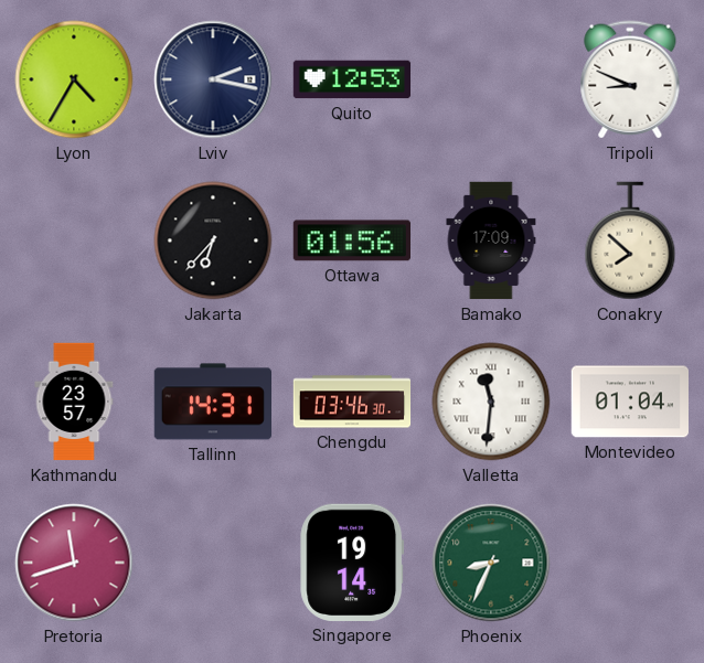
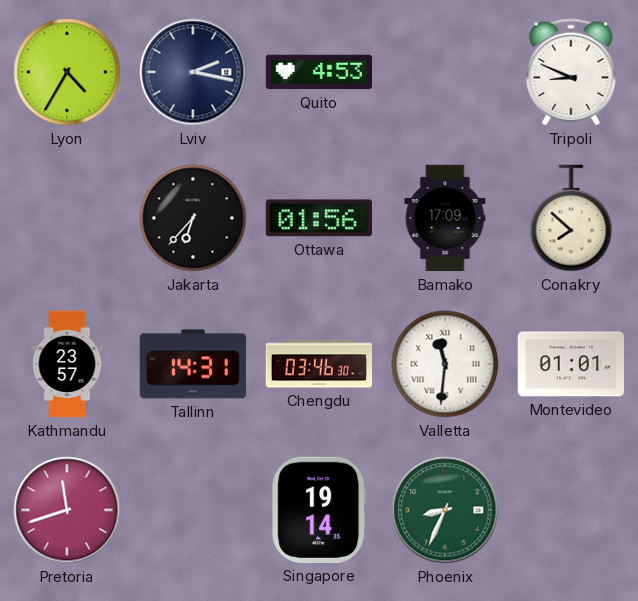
Quito: 12:53 -> 4:53 (319, 72)
Montevideo: 01:04 -> 01:01 (570, 364)
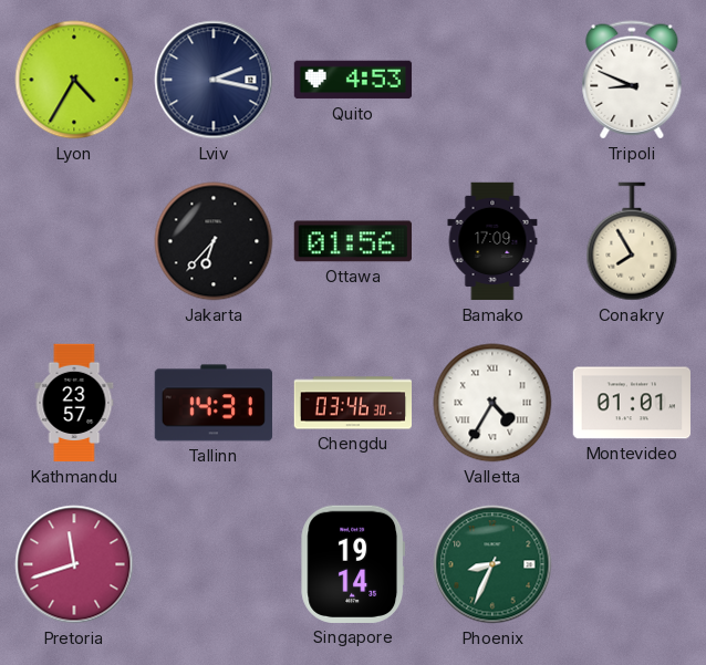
Conakry: 7:52 -> 7:55 (632, 241)
Valletta: 11:31 -> 4:35 (492, 403)
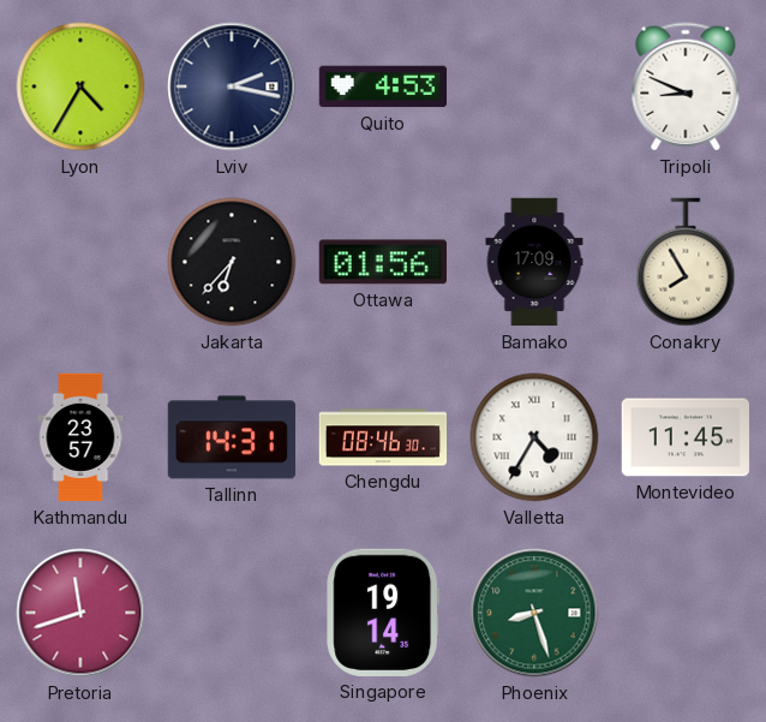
Chengdu: 03:46 -> 08:46 (383, 437)
Montevideo: 01:01 -> 11:45 (684, 437)
Phoenix: 8:34 -> 8:27 (534, 613)
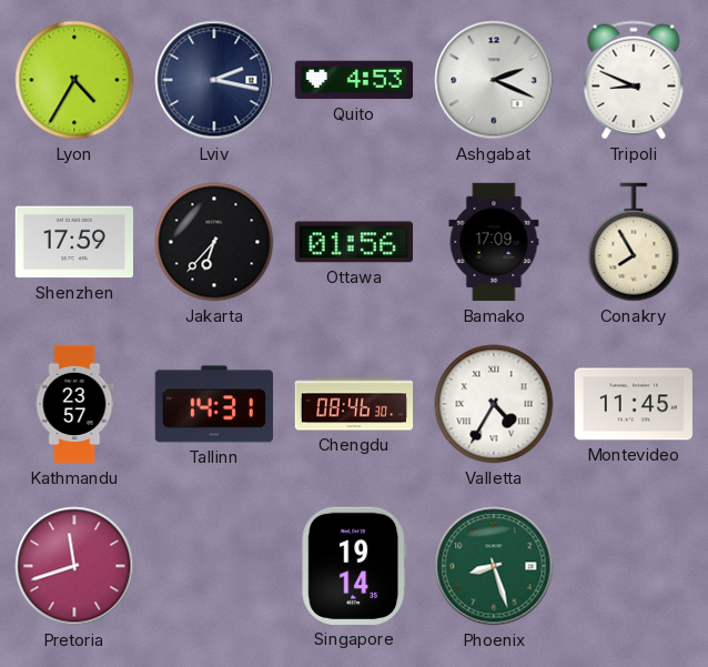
Ashgabat: none -> 2:19 (494, 80)
Shenzhen: none -> 17:59 (73, 242)
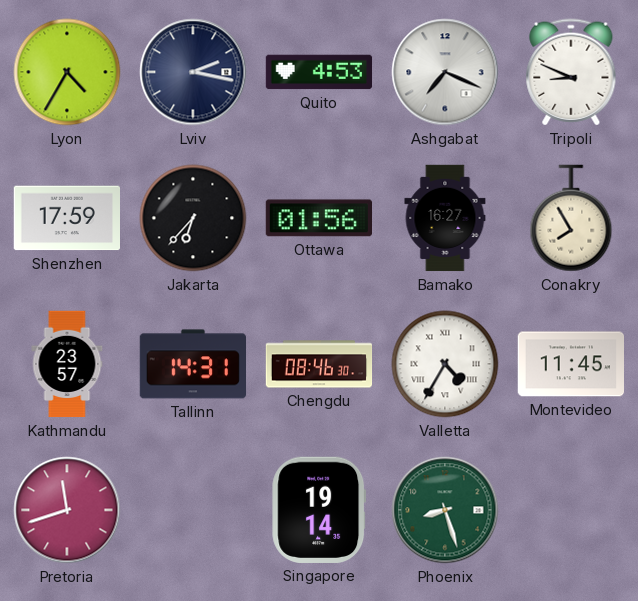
Ashgabat: 2:19 -> 7:19 (445, 72)
Bamako: 17:09 -> 16:27 (445, 218)
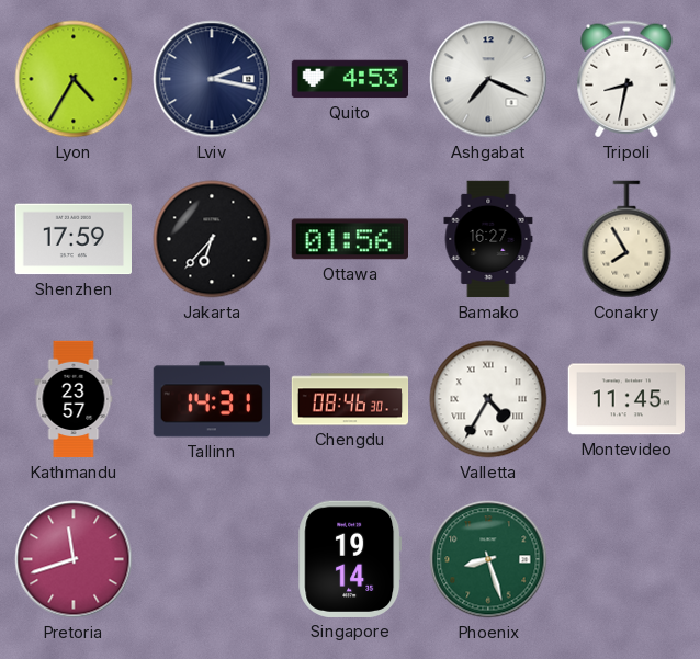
Tripoli: 8:49 -> 8:32 (626, 79)
